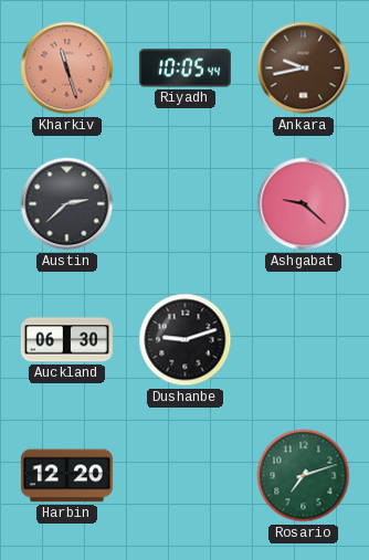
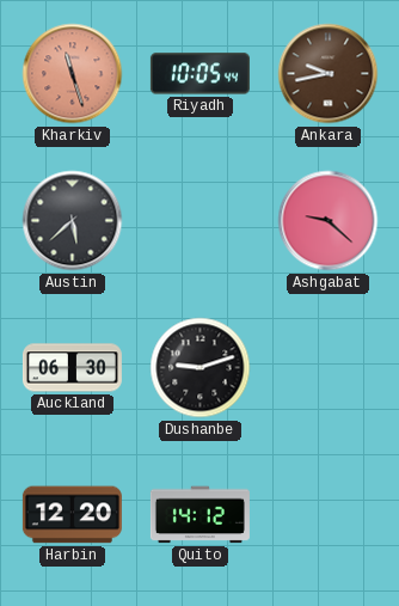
Austin: 2:38 -> 5:38 (73, 221)
Quito: none -> 14:12 (199, 515)
Rosario: 7:12 -> none (304, 476)
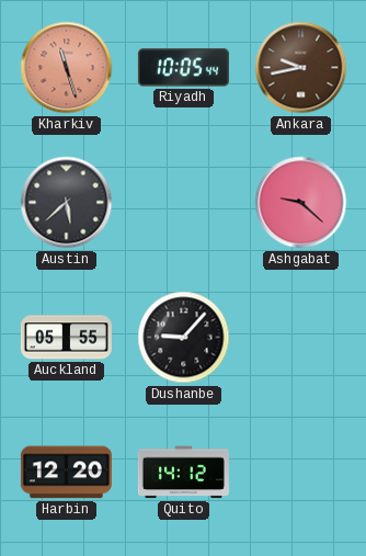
Auckland: 06:30 -> 05:55 (66, 338)
Dushanbe: 9:12 -> 9:07 (184, 338)
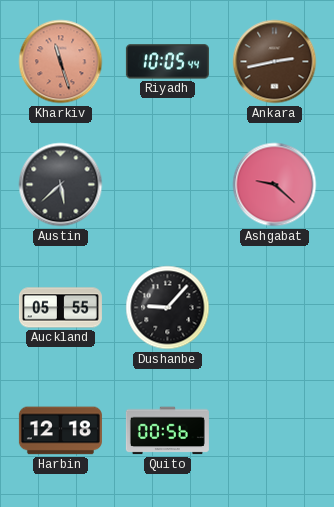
Ankara: 9:43 -> 2:43 (275, 62)
Harbin: 12:20 -> 12:18 (60, 431)
Quito: 14:12 -> 00:56 (167, 431)
